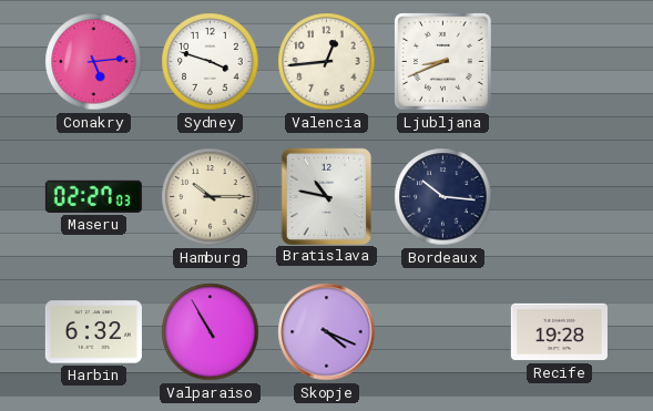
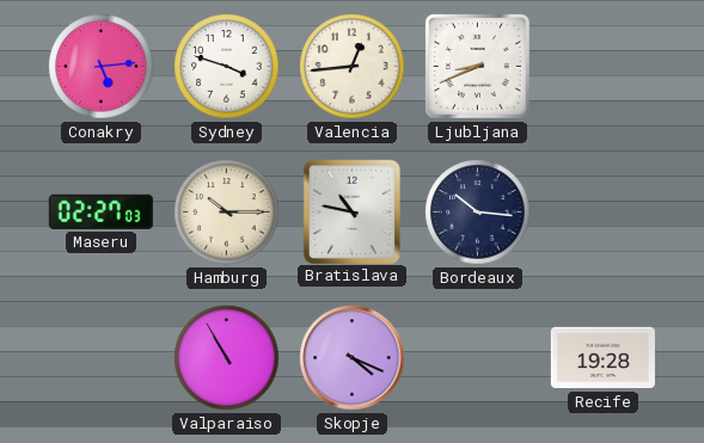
Harbin: 6:32 -> none (93, 332)
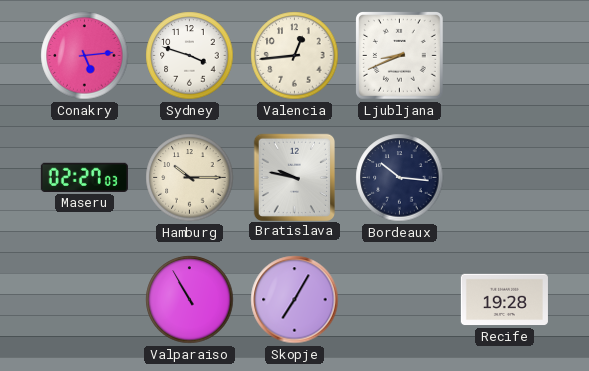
Bratislava: 10:47 -> 9:47 (294, 177)
Skopje: 4:19 -> 7:05 (295, 300)
